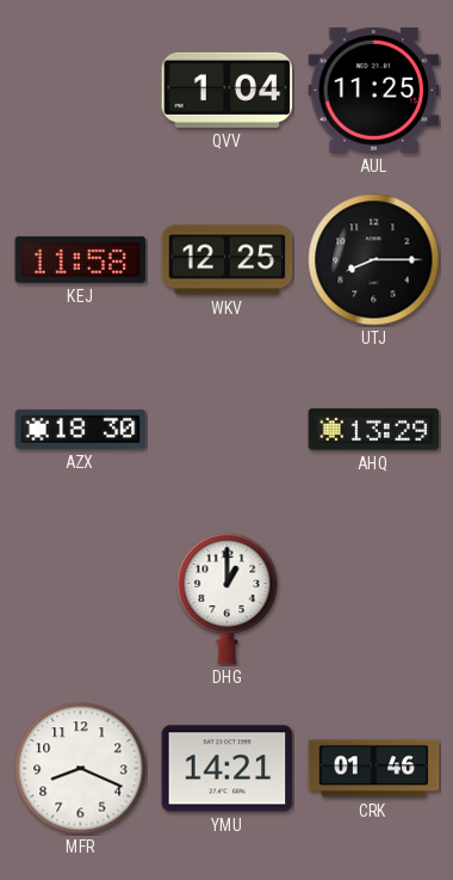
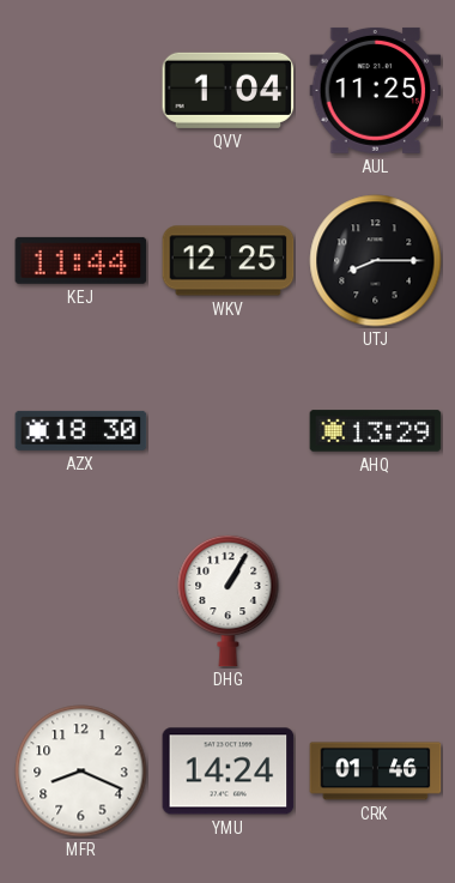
KEJ: 11:58 -> 11:44 (81, 260)
DHG: 1:00 -> 1:05 (229, 600)
YMU: 14:21 -> 14:24 (229, 772)
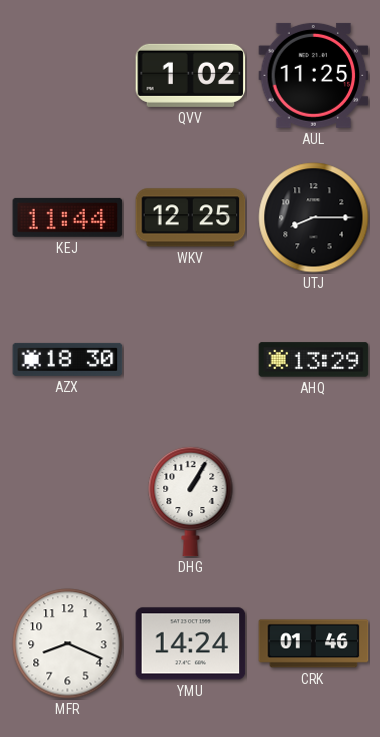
QVV: 1:04 -> 1:02 (191, 75)
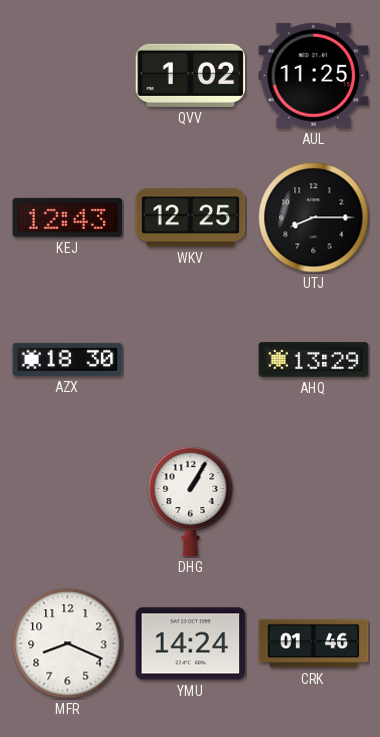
KEJ: 11:44 -> 12:43 (68, 217)
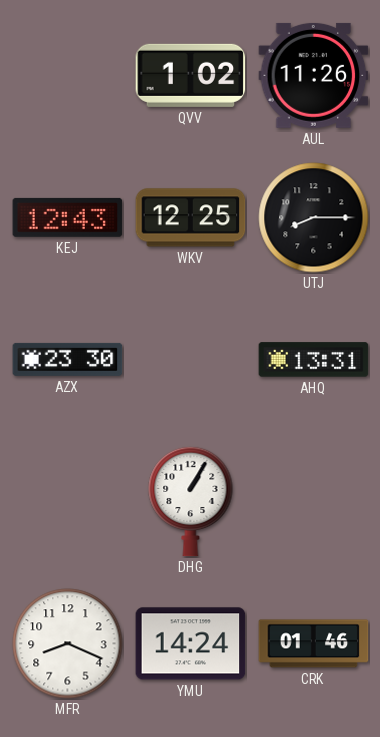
AUL: 11:25 -> 11:26 (314, 75)
AZX: 18:30 -> 23:30 (68, 359)
AHQ: 13:29 -> 13:31 (314, 360)
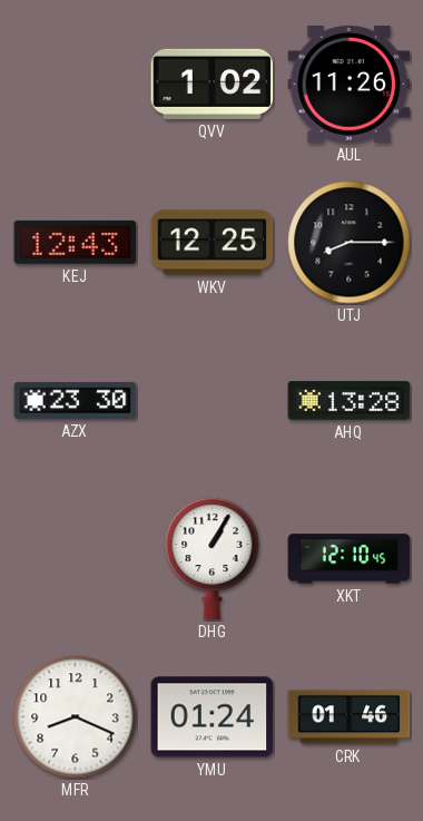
AHQ: 13:31 -> 13:28 (350, 401)
XKT: none -> 12:10 (350, 559)
YMU: 14:24 -> 01:24 (213, 717)
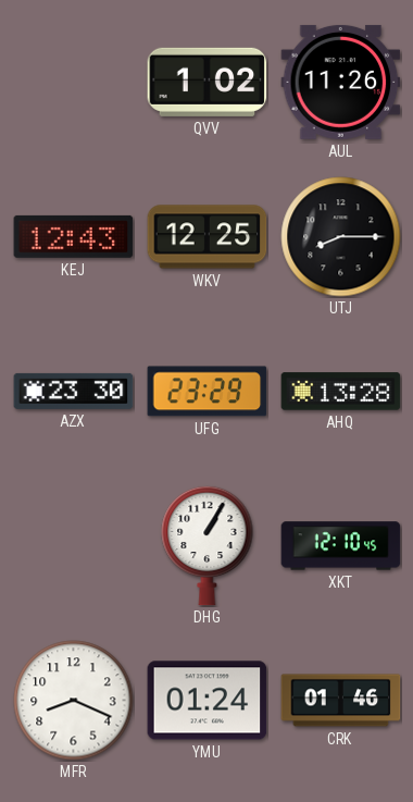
UFG: none -> 23:29 (208, 392)
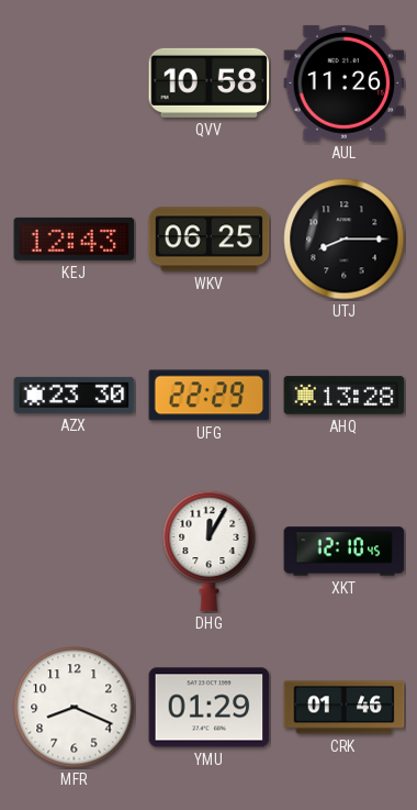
QVV: 1:02 -> 10:58 (210, 82)
WKV: 12:25 -> 06:25 (210, 240)
UFG: 23:29 -> 22:29 (210, 396)
DHG: 1:05 -> 12:05 (210, 551)
YMU: 01:24 -> 01:29 (210, 708)
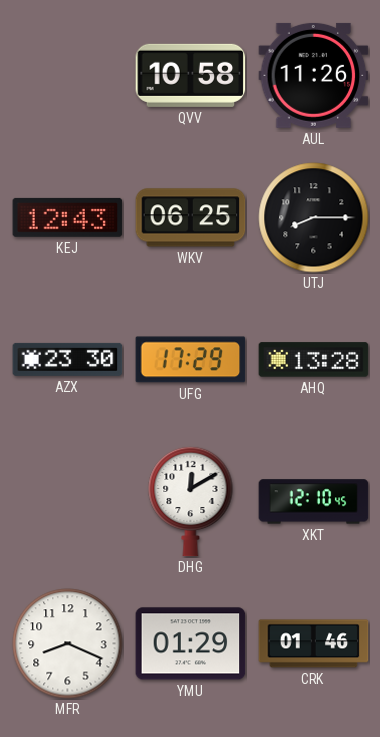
UFG: 22:29 -> 17:29 (191, 360)
DHG: 12:05 -> 12:10 (191, 501)
